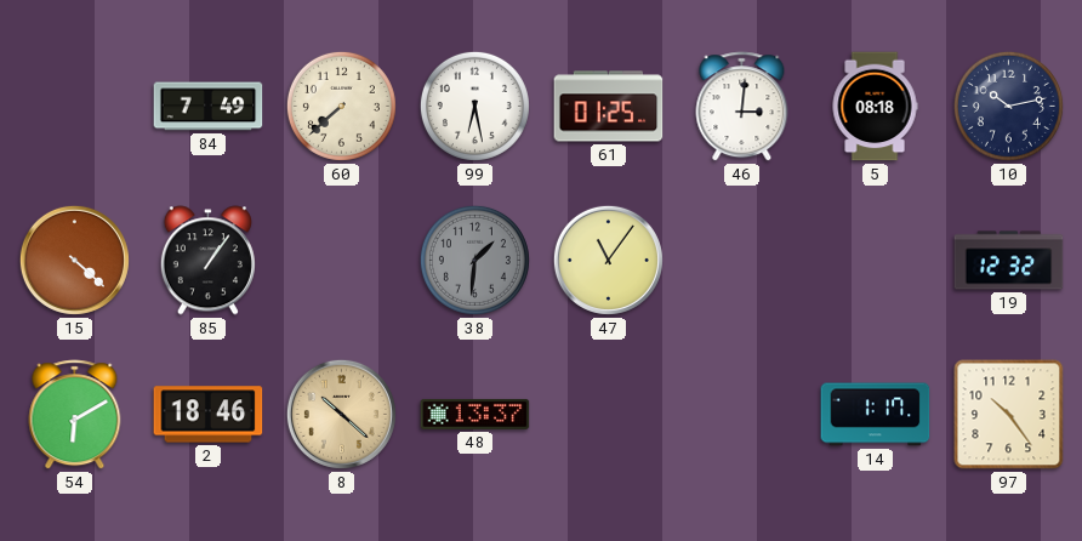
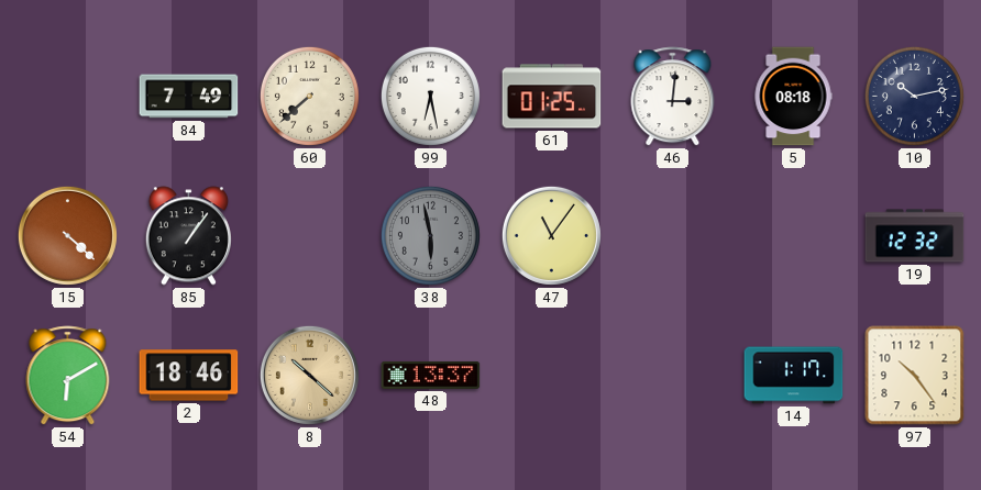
38: 1:31 -> 5:58 (430, 235)
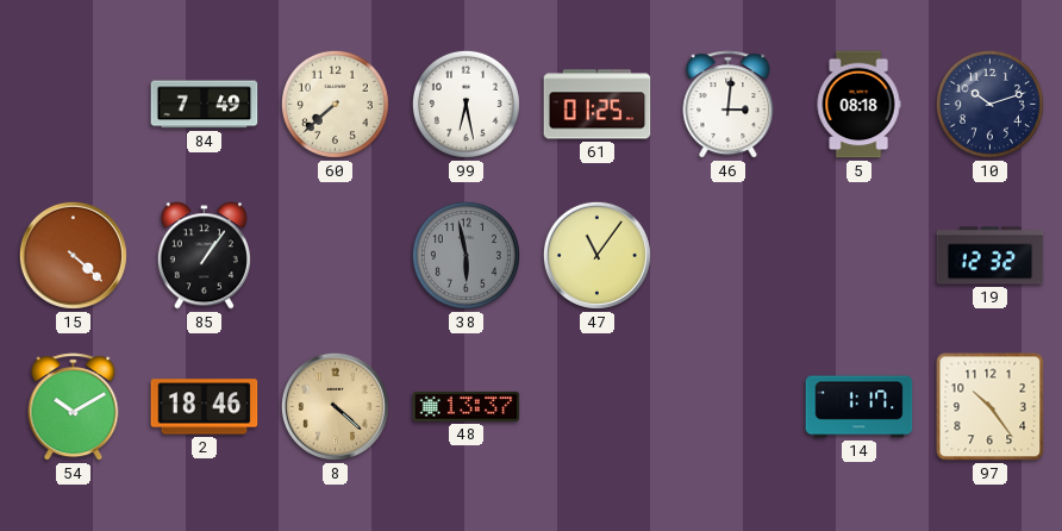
10: 10:13 -> 10:12 (989, 104)
54: 6:10 -> 10:10 (74, 407)
8: 10:22 -> 4:22 (335, 406)
